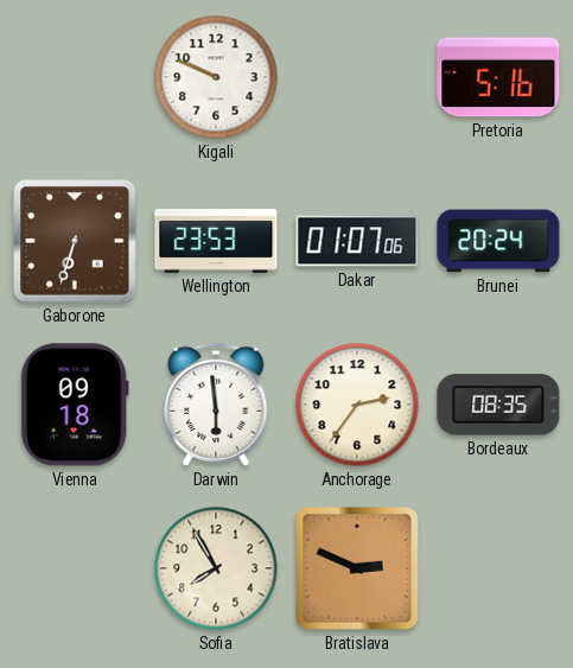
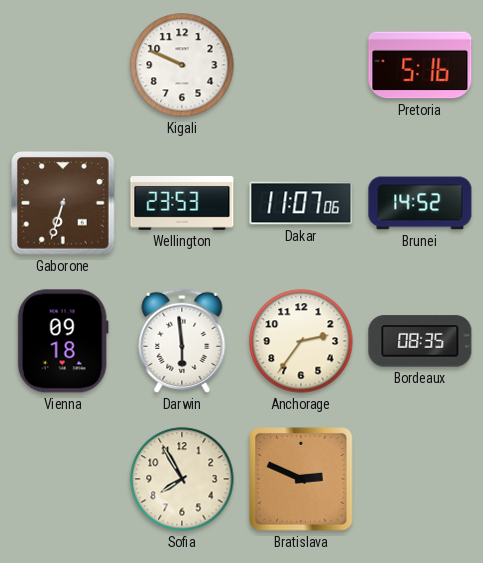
Dakar: 01:07 -> 11:07 (301, 203)
Brunei: 20:24 -> 14:52 (420, 203)
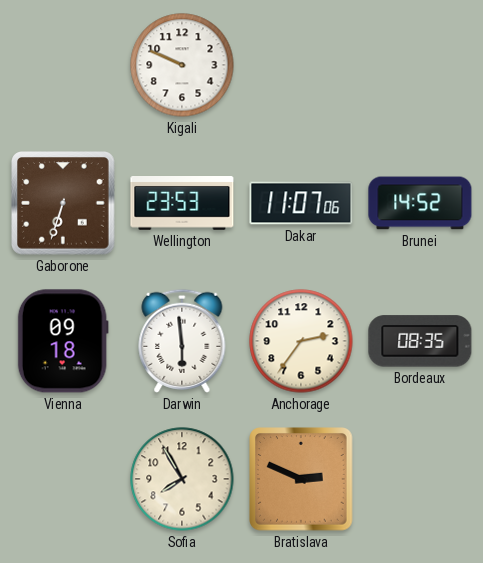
Pretoria: 5:16 -> none (420, 65)
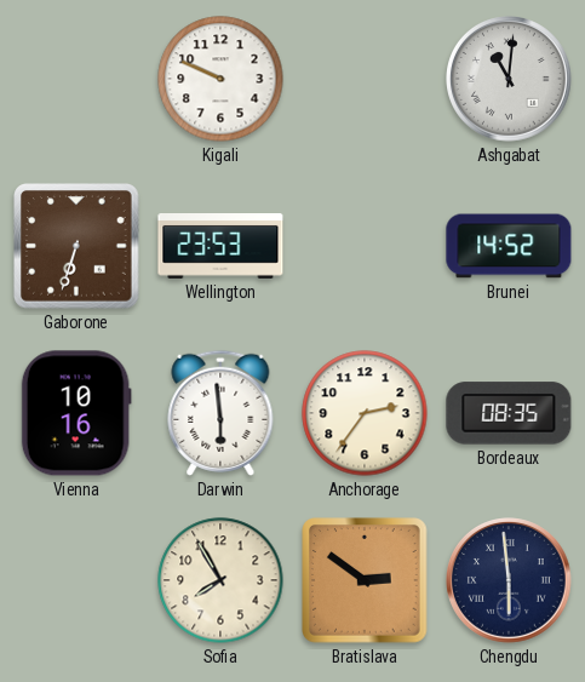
Ashgabat: none -> 11:01 (510, 80)
Dakar: 11:07 -> none (301, 203)
Vienna: 09:18 -> 10:16 (76, 413)
Bratislava: 2:49 -> 2:51 (365, 580)
Chengdu: none -> 5:59 (510, 581)
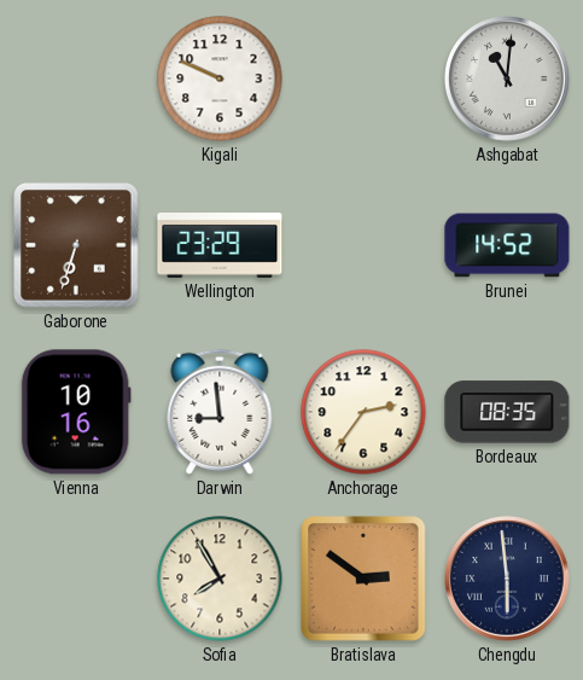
Wellington: 23:53 -> 23:29 (220, 246)
Darwin: 5:59 -> 8:59 (220, 412)
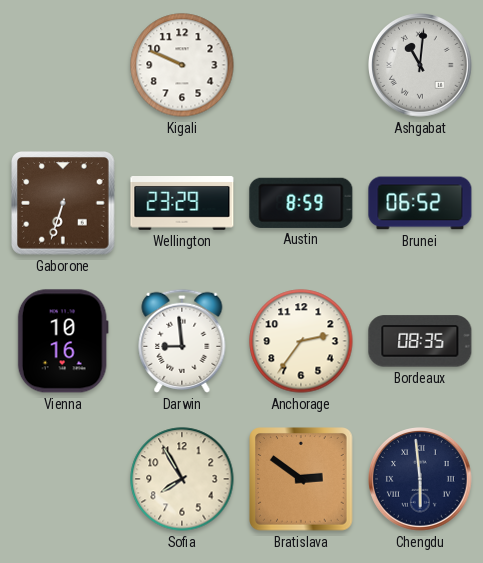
Austin: none -> 8:59 (301, 203)
Brunei: 14:52 -> 06:52 (420, 203)
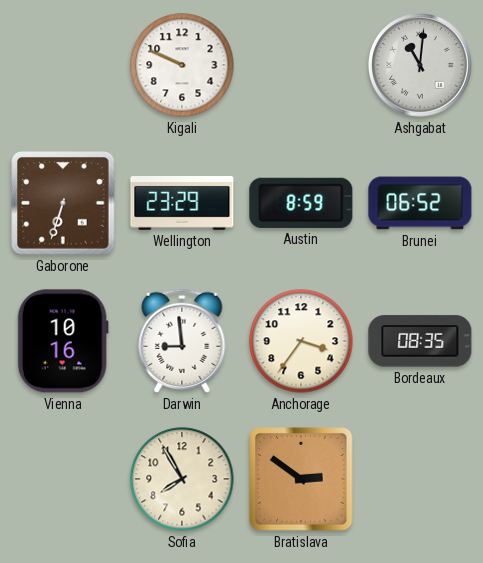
Anchorage: 2:36 -> 3:36 (301, 341)
Chengdu: 5:59 -> none (421, 480)
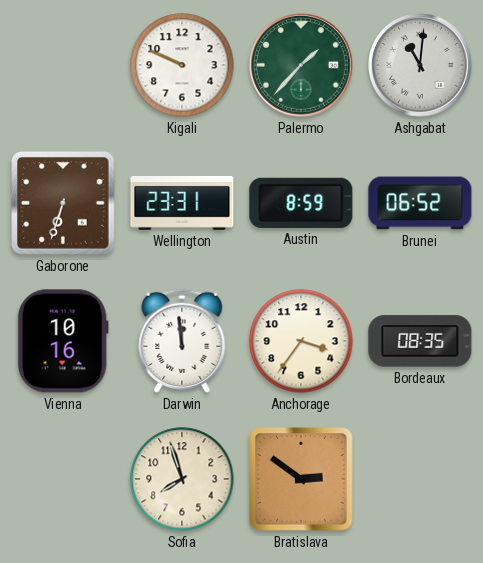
Palermo: none -> 1:37 (302, 66)
Wellington: 23:29 -> 23:31 (182, 204)
Darwin: 8:59 -> 11:59 (182, 341)
Sofia: 7:55 -> 7:57 (182, 479)
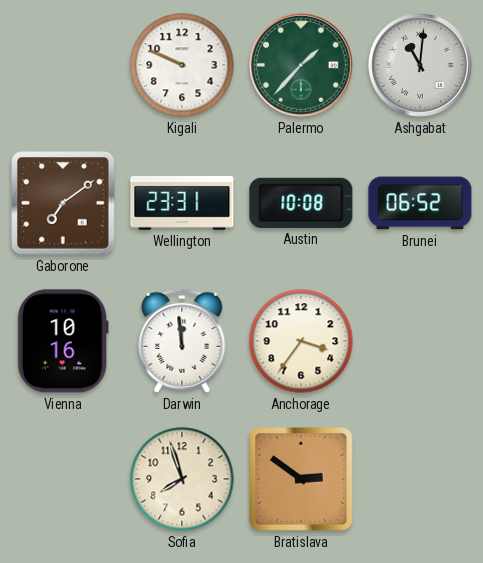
Gaborone: 6:33 -> 7:09 (63, 203)
Austin: 8:59 -> 10:08 (301, 203)
Bordeaux: 08:35 -> none (420, 341)
